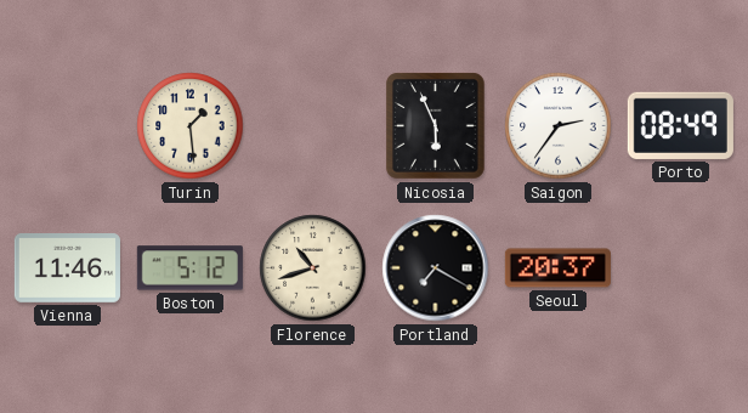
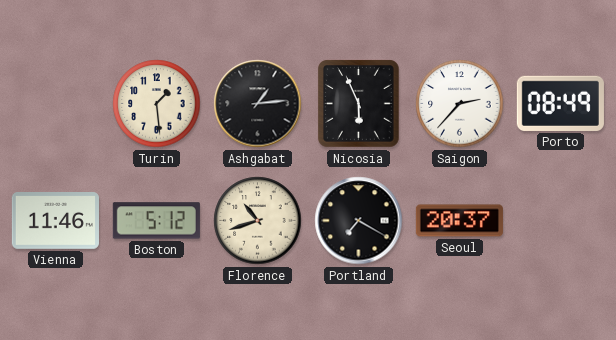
Ashgabat: none -> 1:14 (258, 104)
Saigon: 2:36 -> 2:37 (460, 104)
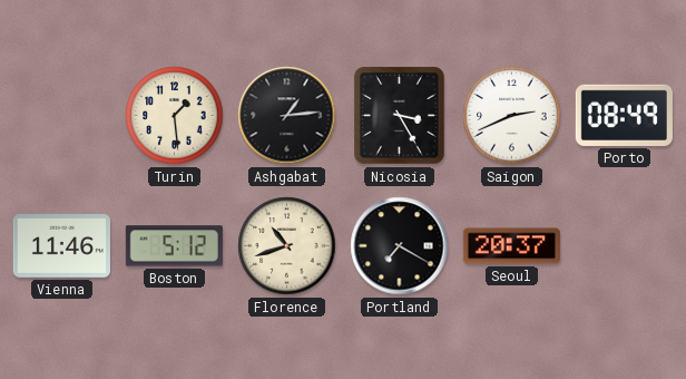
Nicosia: 5:56 -> 3:25 (400, 116)
Saigon: 2:37 -> 2:41 (512, 116)
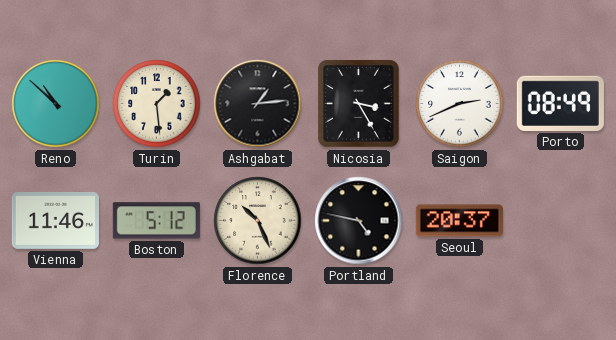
Reno: none -> 10:52 (56, 104)
Florence: 10:42 -> 10:26 (258, 221)
Portland: 7:20 -> 4:47 (359, 221)
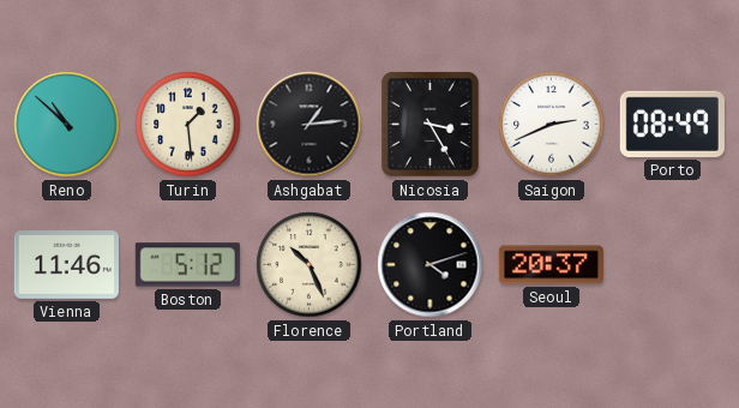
Portland: 4:47 -> 4:12 (431, 265)
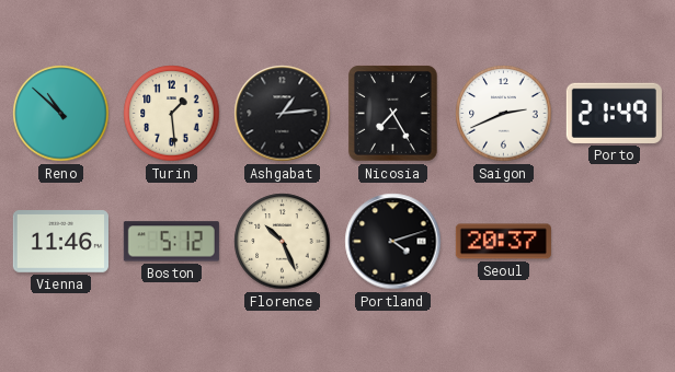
Nicosia: 3:25 -> 7:25 (393, 114)
Porto: 08:49 -> 21:49 (614, 113)
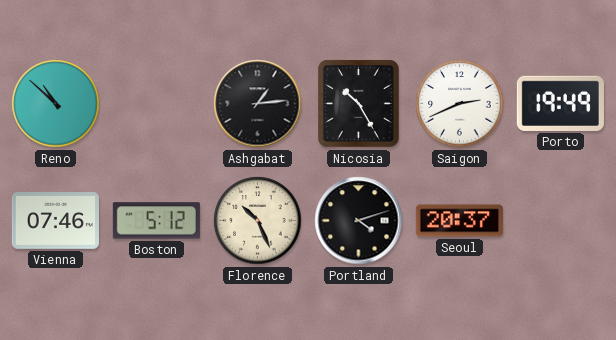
Turin: 1:29 -> none (172, 114)
Nicosia: 7:25 -> 10:25 (359, 104)
Porto: 21:49 -> 19:49 (560, 103)
Vienna: 11:46 -> 07:46 (55, 221)
